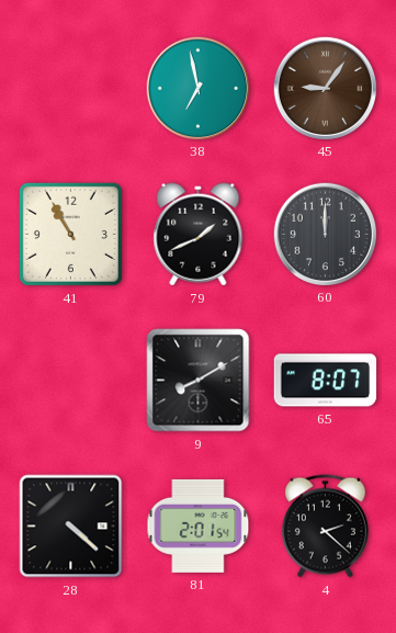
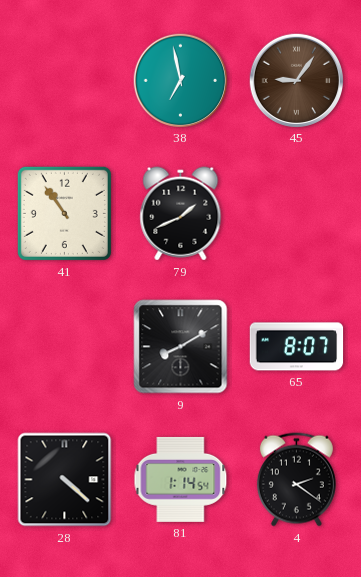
41: 10:55 -> 10:54 (64, 213)
60: 12:00 -> none (325, 234)
81: 2:01 -> 1:14 (181, 479)
4: 2:22 -> 2:21 (296, 480)
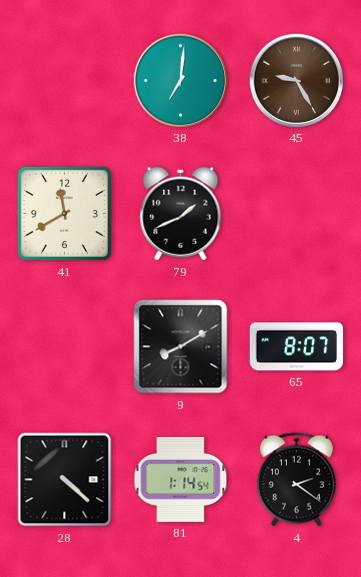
38: 6:58 -> 7:01 (180, 80)
45: 9:06 -> 9:25 (296, 80)
41: 10:54 -> 11:40 (64, 213)
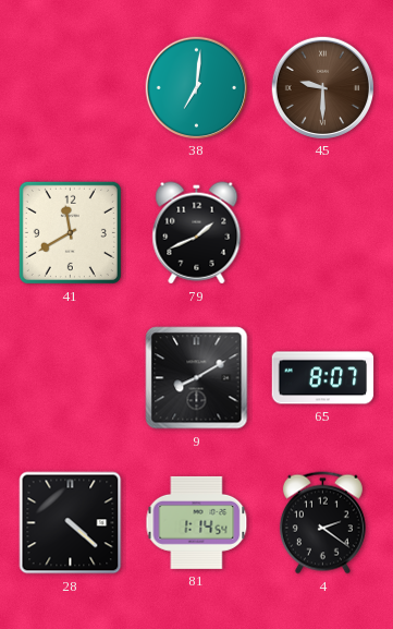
45: 9:25 -> 9:30 (322, 87)
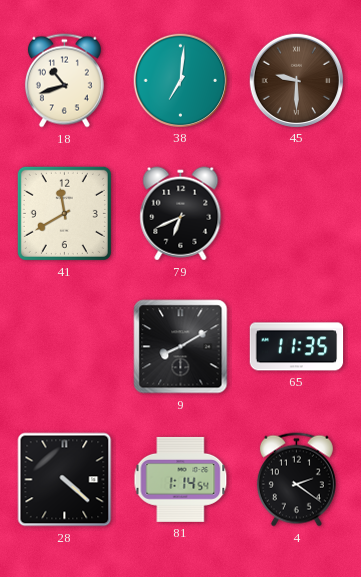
18: none -> 10:42 (64, 81)
79: 1:41 -> 6:41 (181, 214)
65: 8:07 -> 11:35 (297, 347)
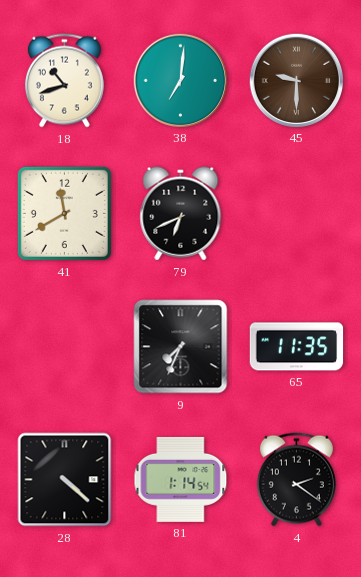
9: 8:10 -> 7:34 (181, 347)
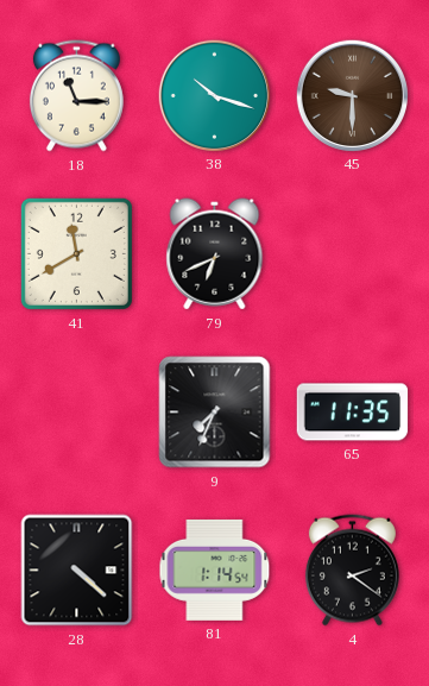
18: 10:42 -> 11:15 (76, 96)
38: 7:01 -> 10:18 (214, 95)
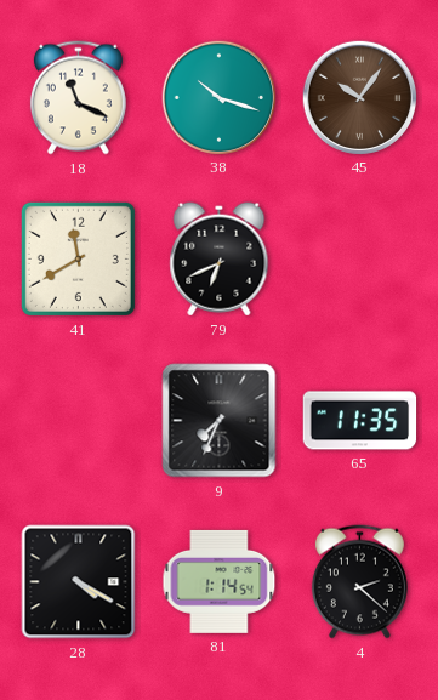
18: 11:15 -> 11:19 (78, 98)
45: 9:30 -> 10:06 (359, 97)
28: 4:22 -> 4:20 (79, 582)
4: 2:21 -> 2:22 (359, 582)
